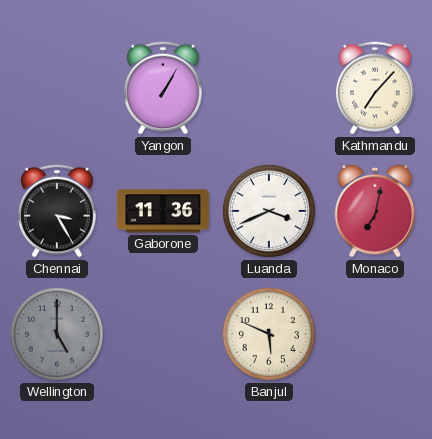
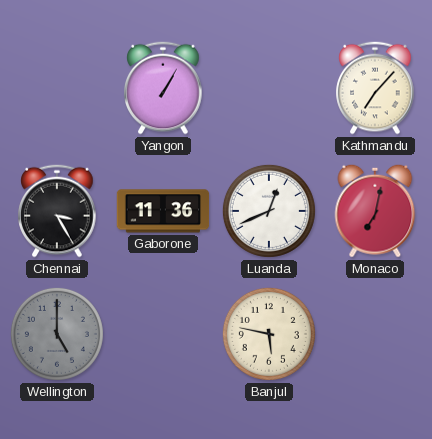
Luanda: 3:41 -> 12:41 (269, 211)
Banjul: 5:49 -> 5:47 (269, 334)
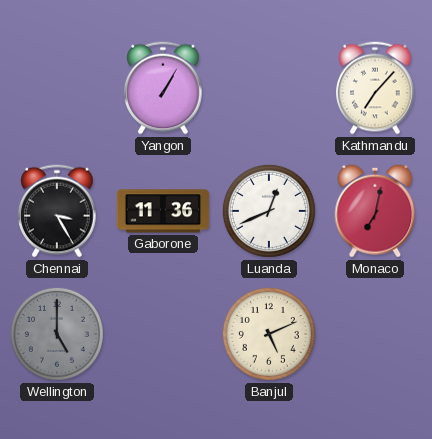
Banjul: 5:47 -> 5:11 (269, 334)
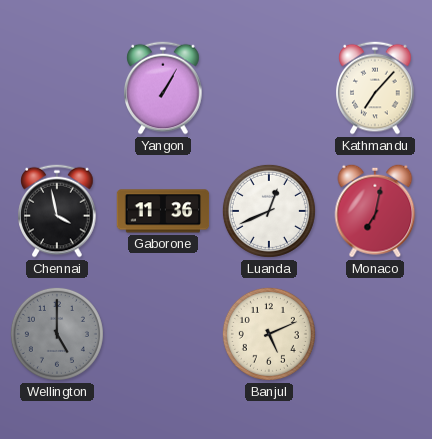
Chennai: 3:25 -> 3:58 (57, 211)
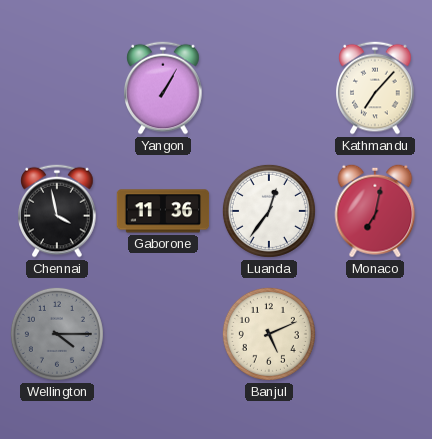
Luanda: 12:41 -> 12:36 (269, 211)
Wellington: 5:00 -> 4:15 (57, 334)
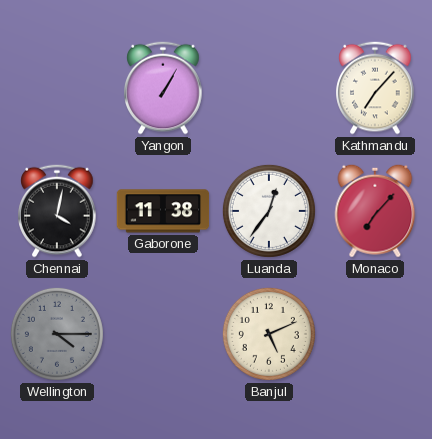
Chennai: 3:58 -> 4:02 (57, 211)
Gaborone: 11:36 -> 11:38 (163, 211)
Monaco: 7:02 -> 7:07 (375, 211)
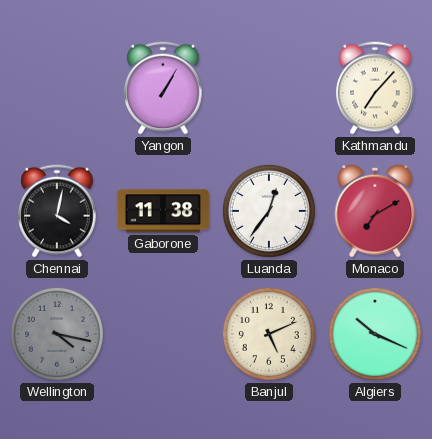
Monaco: 7:07 -> 7:10 (375, 211)
Wellington: 4:15 -> 4:17 (57, 334)
Algiers: none -> 10:19 (375, 334)
